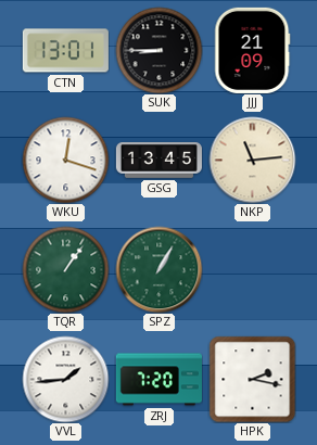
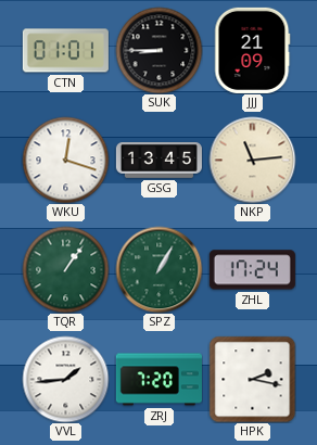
CTN: 13:01 -> 01:01 (65, 51)
ZHL: none -> 17:24 (252, 270)
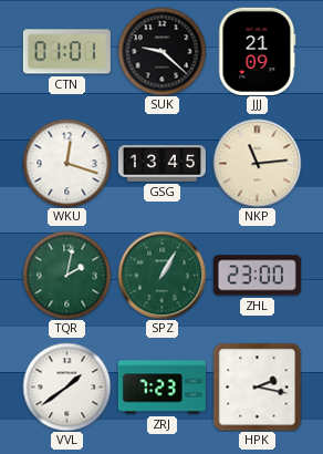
SUK: 8:45 -> 9:22 (161, 51)
TQR: 1:06 -> 2:02 (66, 275)
ZHL: 17:24 -> 23:00 (257, 276)
VVL: 1:44 -> 1:39 (66, 386)
ZRJ: 7:20 -> 7:23 (161, 388)
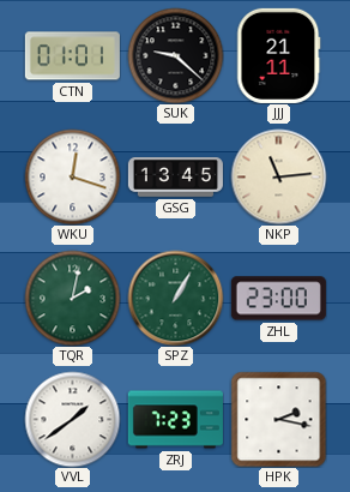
JJJ: 21:09 -> 21:11 (279, 55)
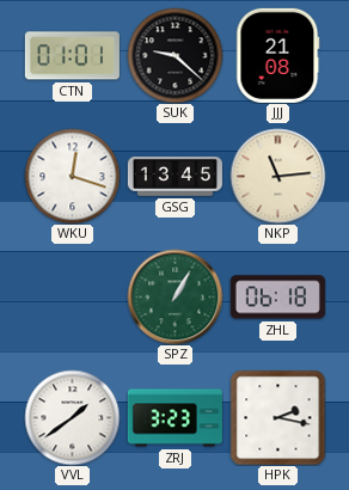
JJJ: 21:11 -> 21:08 (278, 55)
TQR: 2:02 -> none (72, 298)
ZHL: 23:00 -> 06:18 (277, 298)
ZRJ: 7:23 -> 3:23 (174, 418)
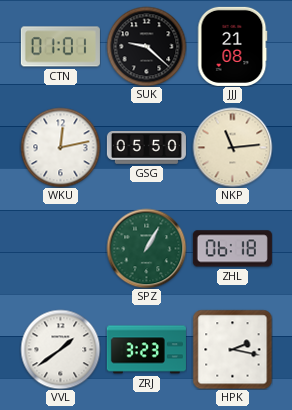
WKU: 12:18 -> 12:13 (60, 147)
GSG: 13:45 -> 05:50 (146, 148)
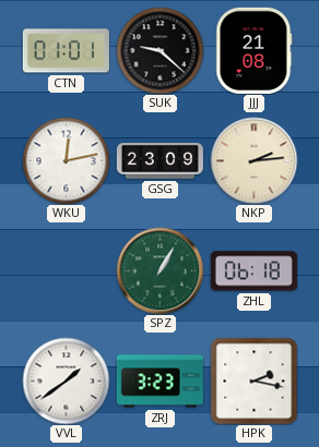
GSG: 05:50 -> 23:09 (159, 161)
NKP: 11:14 -> 2:14 (253, 160)
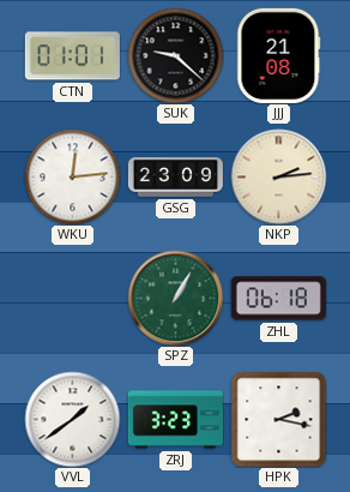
WKU: 12:13 -> 12:14 (72, 176)
